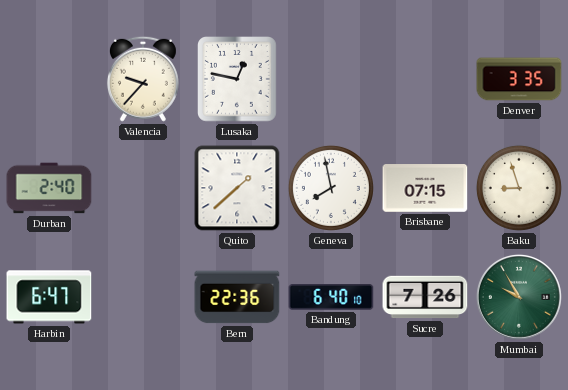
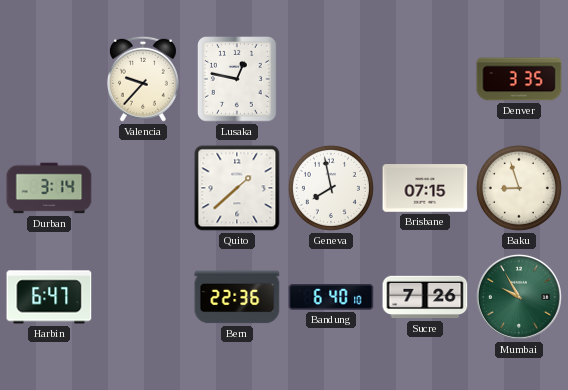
Durban: 2:40 -> 3:14 (49, 188)
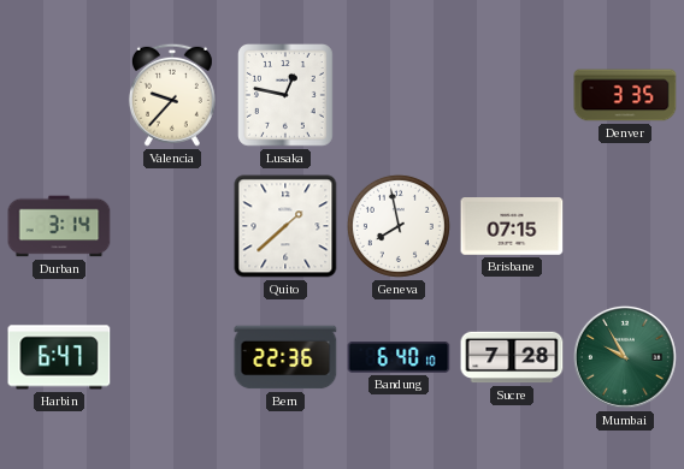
Baku: 8:57 -> none (519, 188)
Sucre: 7:26 -> 7:28 (512, 357)
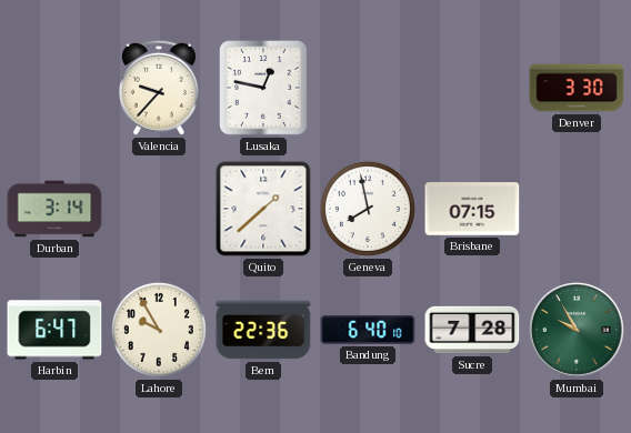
Denver: 3:35 -> 3:30 (577, 88)
Lahore: none -> 9:55 (159, 330)
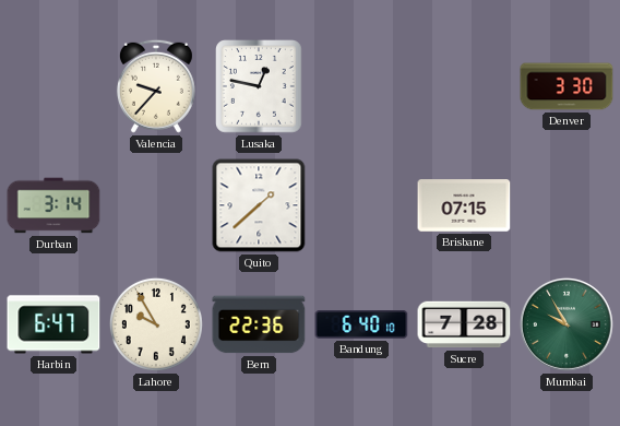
Geneva: 7:58 -> none (368, 209)
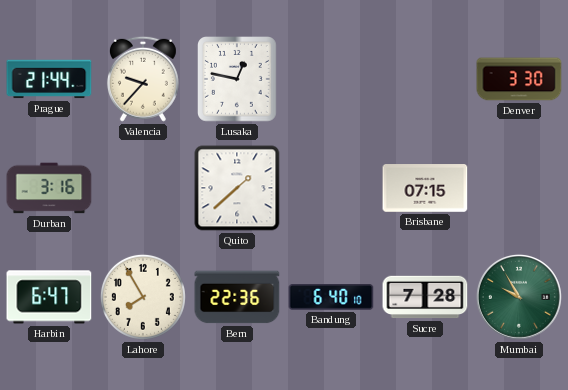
Prague: none -> 21:44 (49, 79)
Durban: 3:14 -> 3:16 (49, 188)
Lahore: 9:55 -> 7:55 (143, 297)
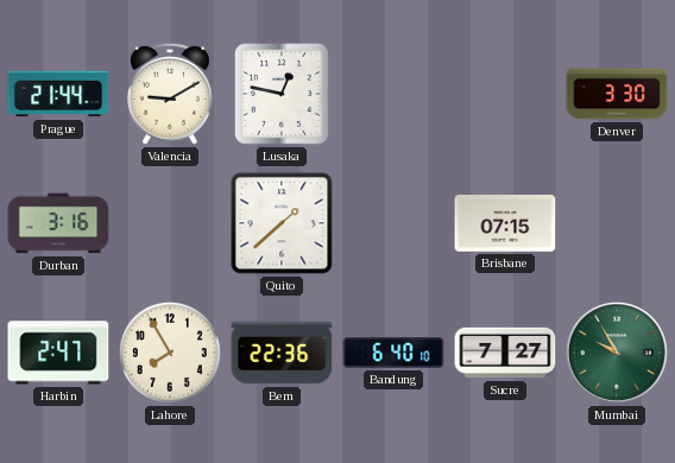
Valencia: 9:37 -> 9:10 (170, 94)
Harbin: 6:47 -> 2:47 (58, 353)
Sucre: 7:28 -> 7:27 (505, 353)
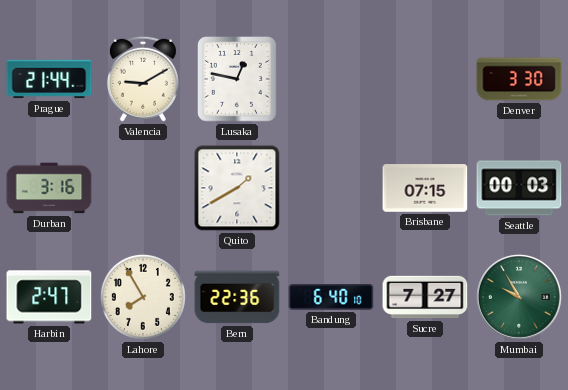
Quito: 1:38 -> 1:40 (237, 188)
Seattle: none -> 00:03 (519, 188)
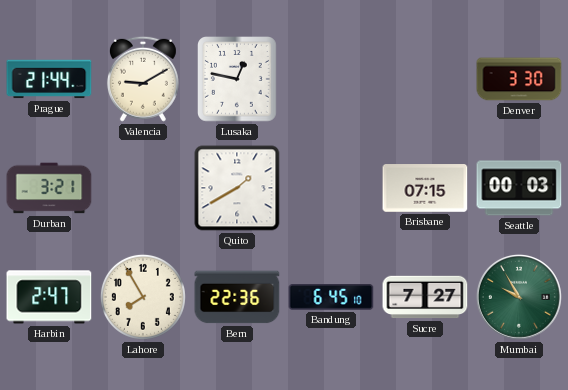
Durban: 3:16 -> 3:21 (49, 188)
Bandung: 6:40 -> 6:45 (331, 298)
